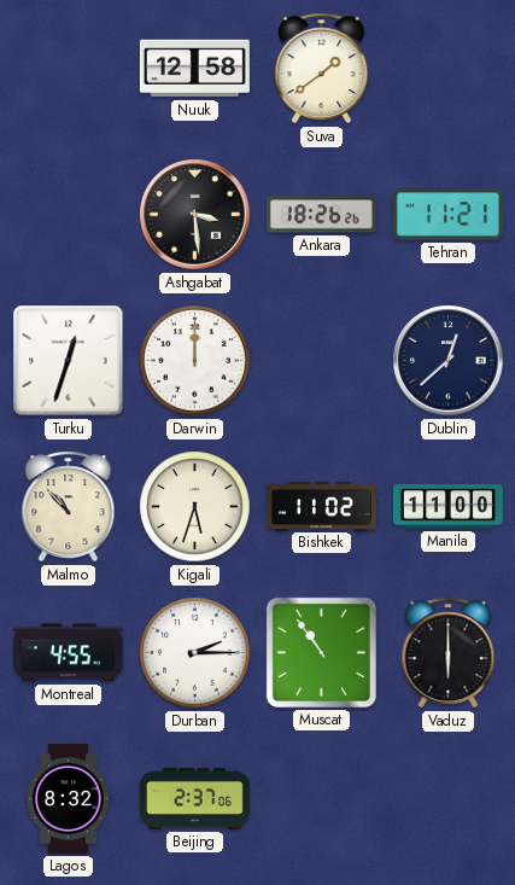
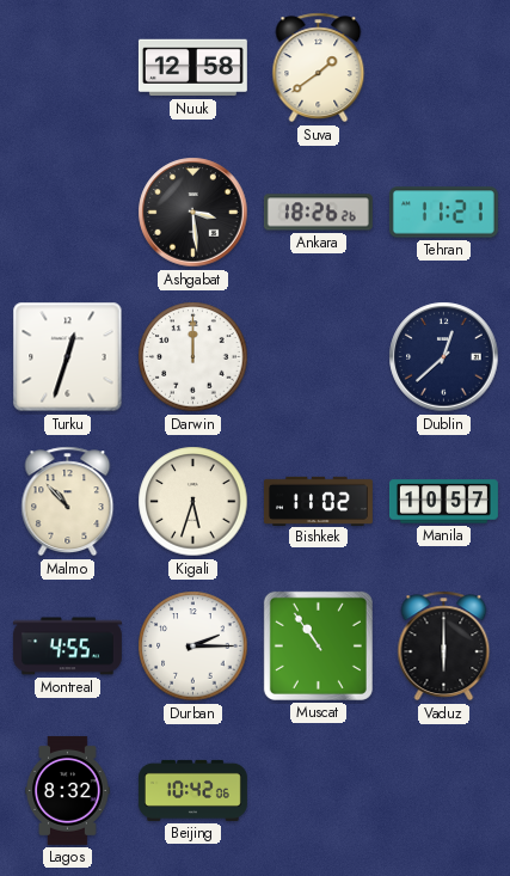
Manila: 11:00 -> 10:57 (443, 502)
Beijing: 2:37 -> 10:42 (192, 790)
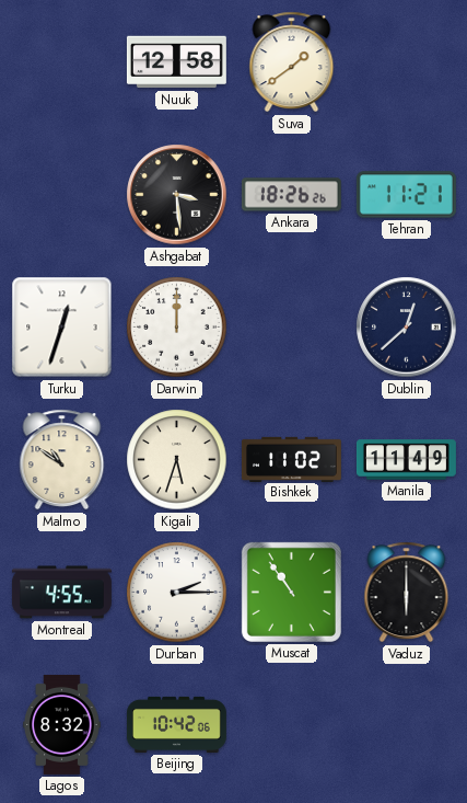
Malmo: 10:53 -> 10:51 (62, 460)
Manila: 10:57 -> 11:49 (406, 460)
